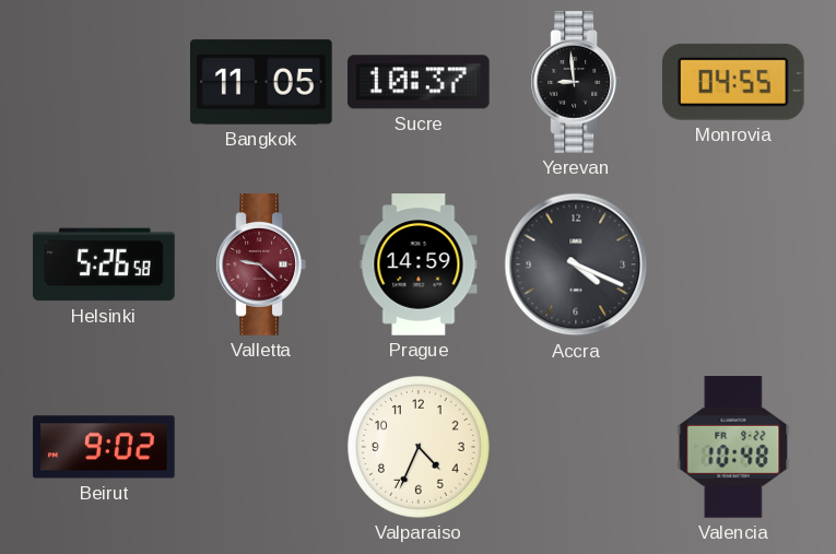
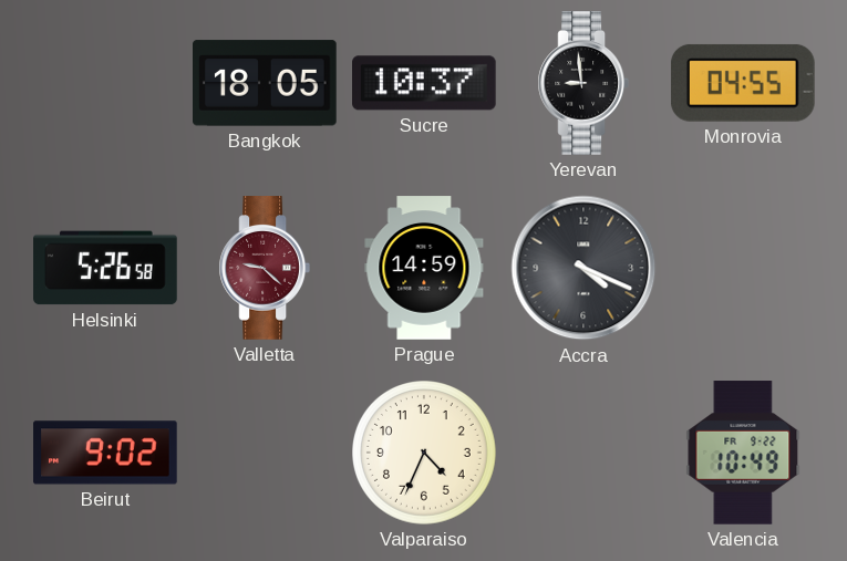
Bangkok: 11:05 -> 18:05 (265, 83)
Valencia: 10:48 -> 10:49 (743, 453)
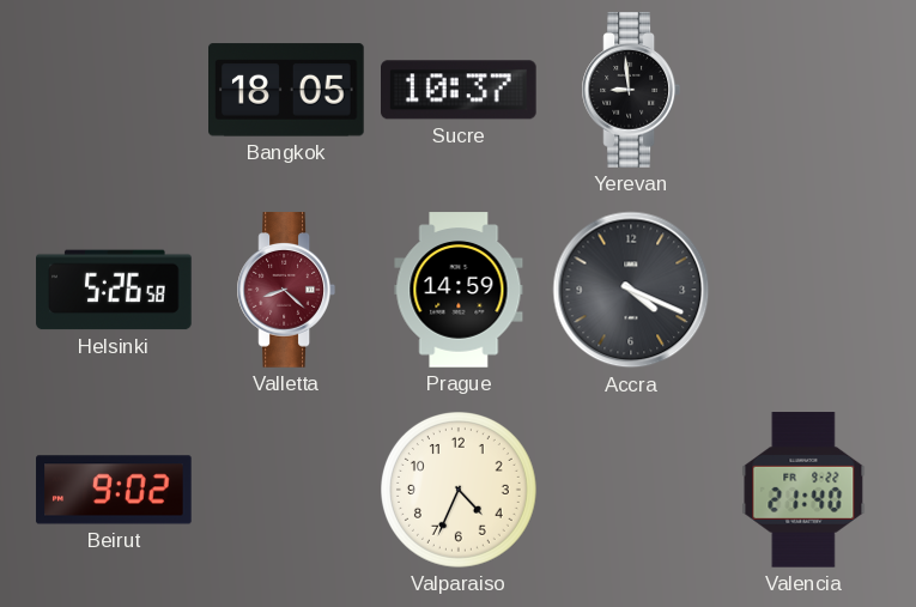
Monrovia: 04:55 -> none (743, 83)
Valletta: 9:22 -> 8:22 (285, 290)
Valencia: 10:49 -> 21:40 (803, 490)
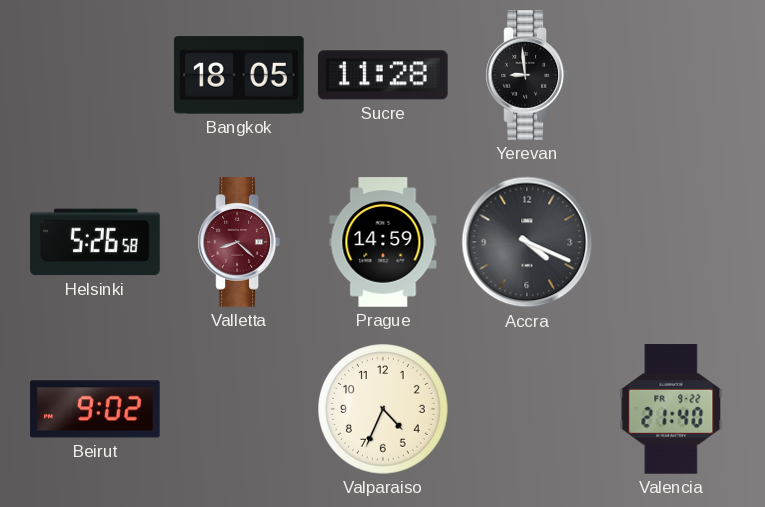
Sucre: 10:37 -> 11:28 (384, 75)
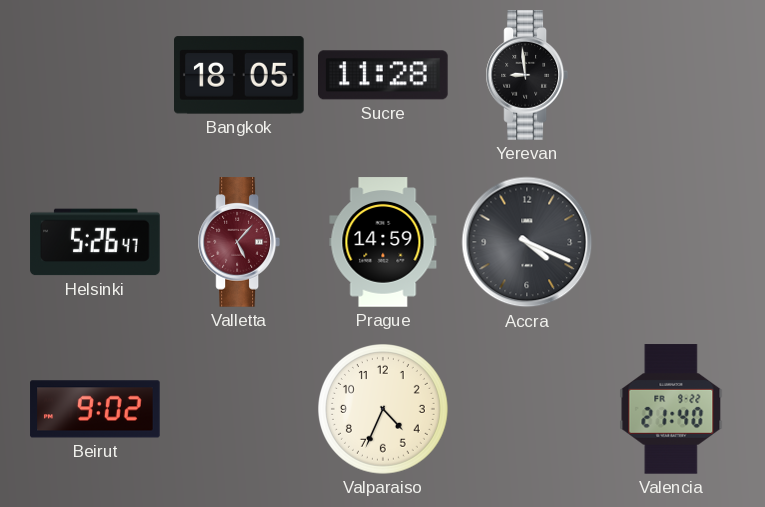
Helsinki: 5:26:58 -> 5:26:47 (95, 242)
Valletta: 8:22 -> 5:07 (238, 242)
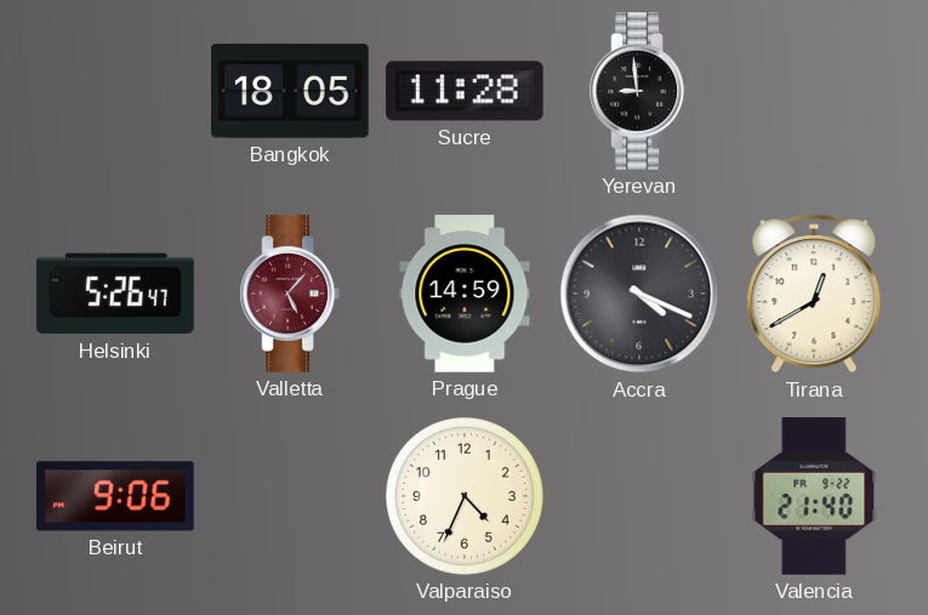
Tirana: none -> 12:40 (814, 294)
Beirut: 9:02 -> 9:06 (115, 496)
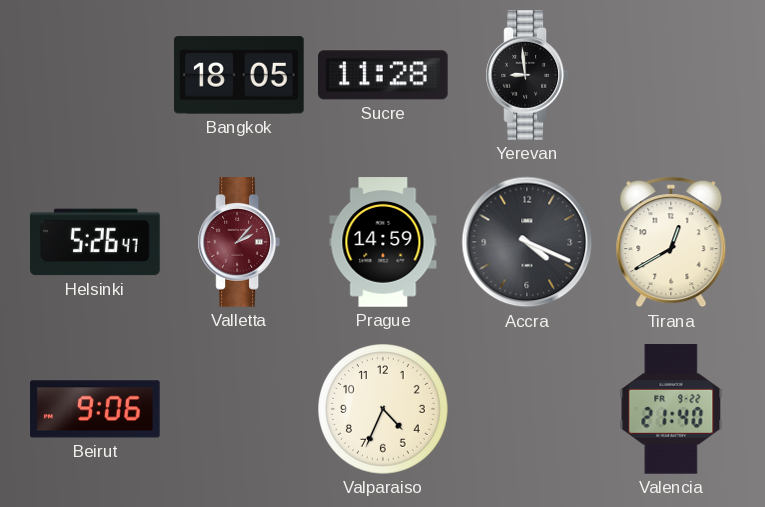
Valletta: 5:07 -> 2:07 (238, 242)
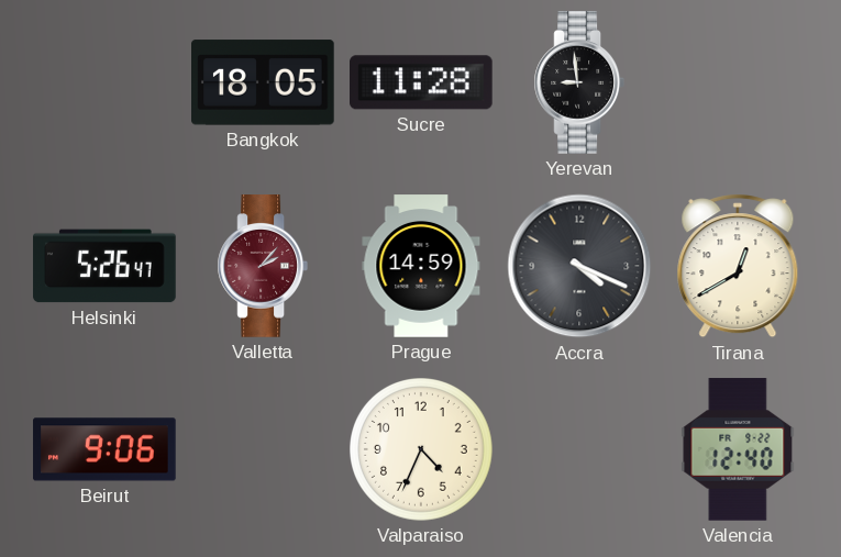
Valencia: 21:40 -> 12:40 (738, 449)
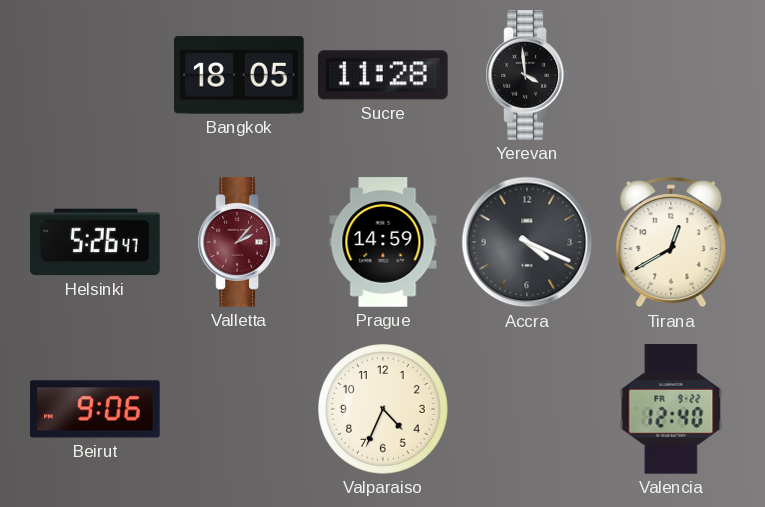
Yerevan: 8:59 -> 3:59 (526, 75)
